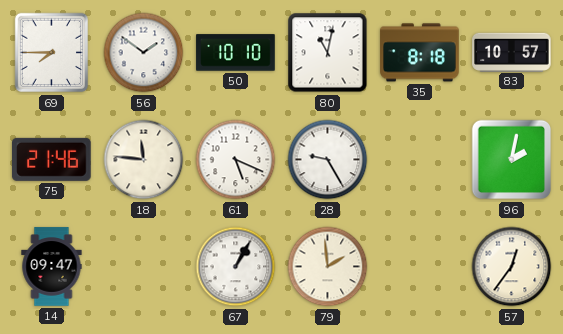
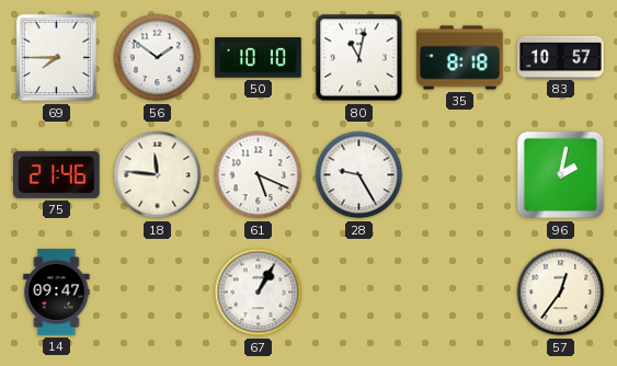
79: 1:59 -> none (328, 267)
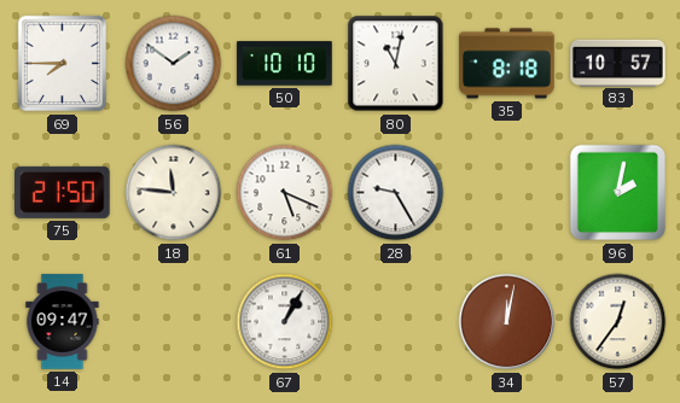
75: 21:46 -> 21:50 (63, 192)
34: none -> 12:02 (507, 322)
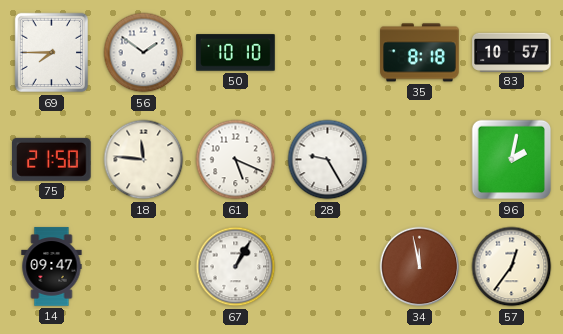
80: 11:02 -> none (396, 64)
34: 12:02 -> 11:58 (420, 267)
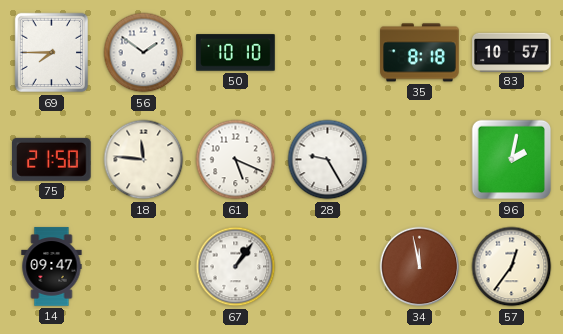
67: 1:05 -> 1:06 (236, 267)
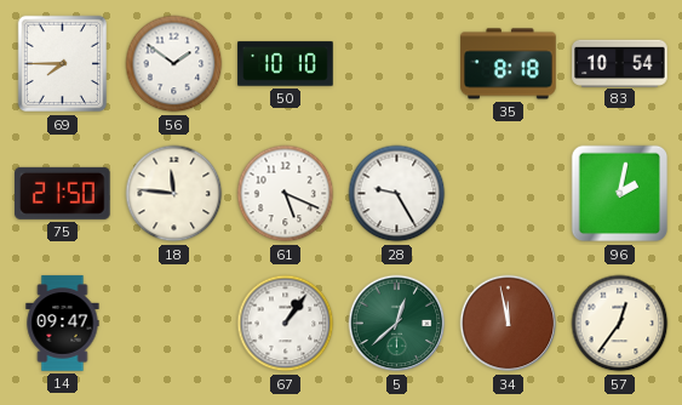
83: 10:57 -> 10:54 (620, 63)
5: none -> 12:38 (397, 324)
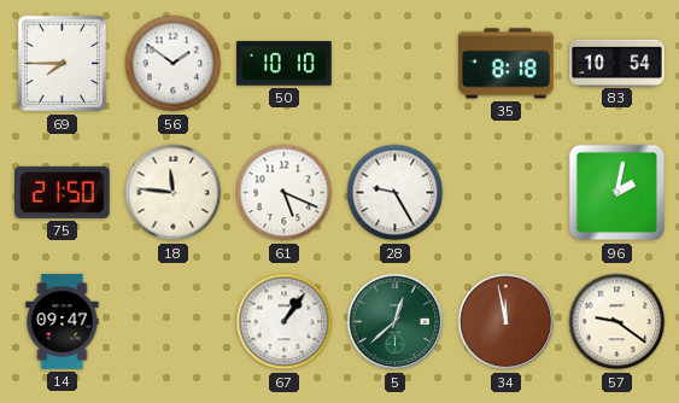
57: 12:36 -> 9:21 (617, 322)
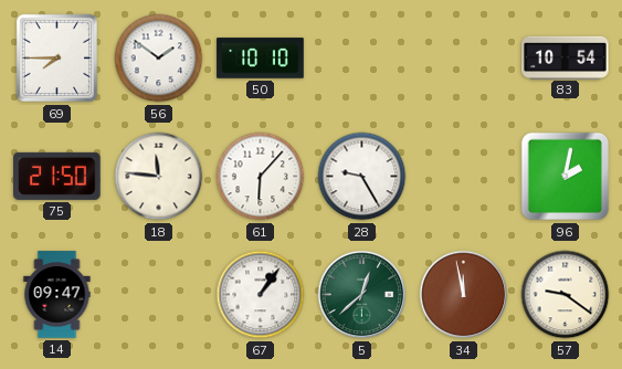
35: 8:18 -> none (507, 64)
61: 5:19 -> 6:07 (261, 177)
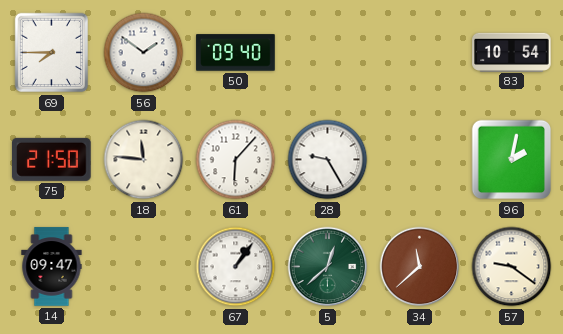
50: 10:10 -> 09:40 (236, 53)
34: 11:58 -> 11:38 (420, 267)
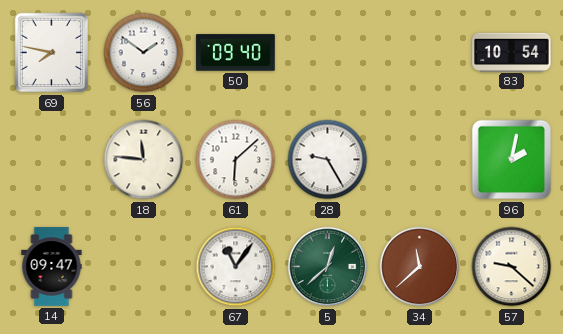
69: 7:45 -> 7:47 (52, 53)
75: 21:50 -> none (52, 159)
61: 6:07 -> 6:08 (236, 160)
67: 1:06 -> 11:06 (236, 267)
57: 9:21 -> 9:22 (512, 267)
